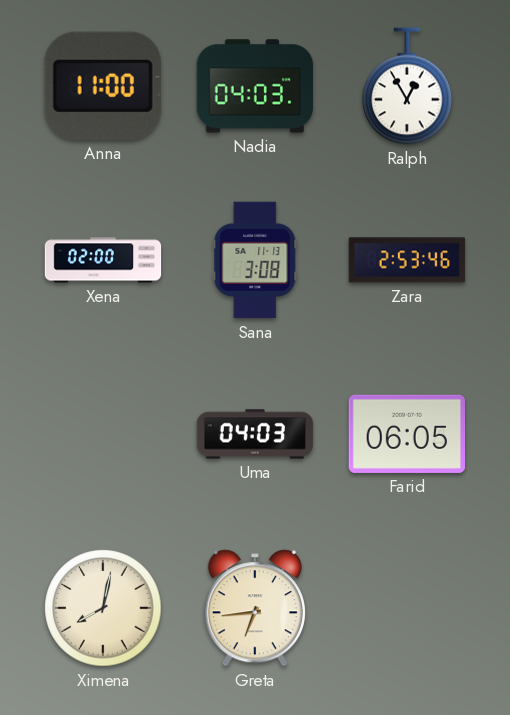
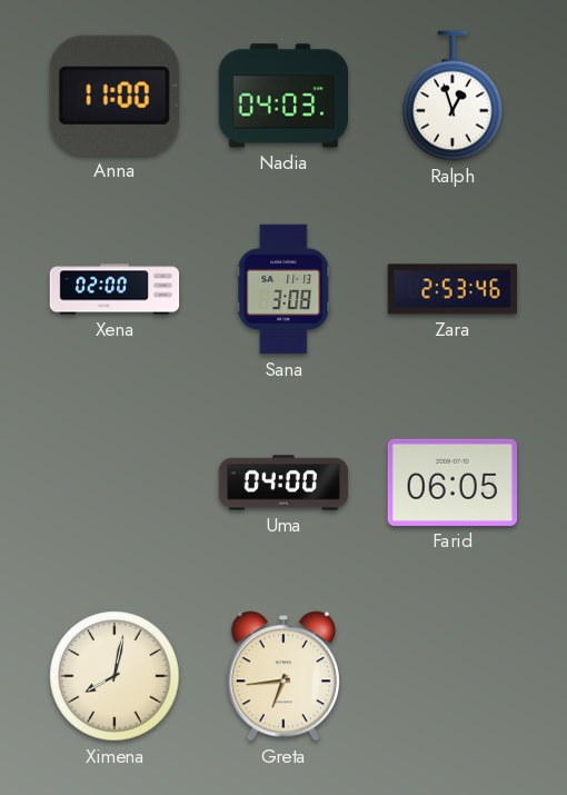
Ralph: 12:55 -> 12:57 (452, 96)
Uma: 04:03 -> 04:00 (283, 483)
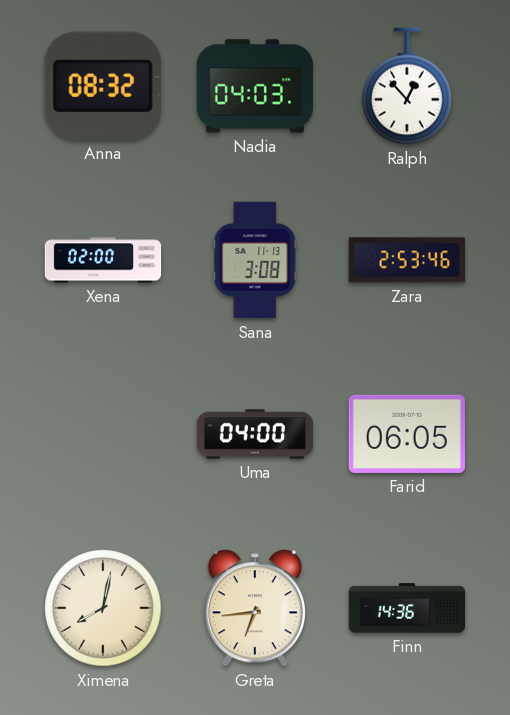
Anna: 11:00 -> 08:32 (103, 86)
Ralph: 12:57 -> 12:53 (407, 86)
Finn: none -> 14:36 (407, 608)
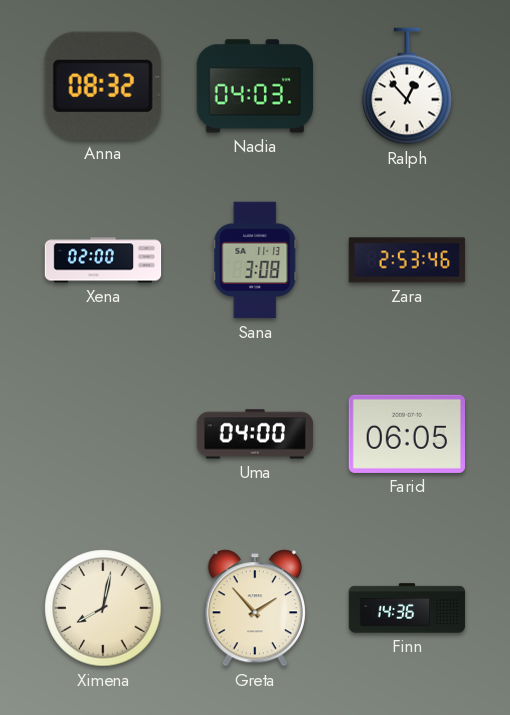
Greta: 6:44 -> 1:53 (255, 608)
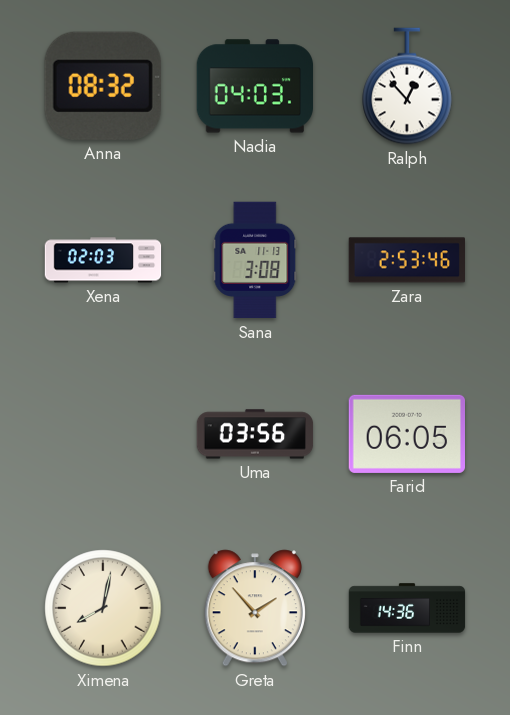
Xena: 02:00 -> 02:03 (103, 260)
Uma: 04:00 -> 03:56 (255, 434)
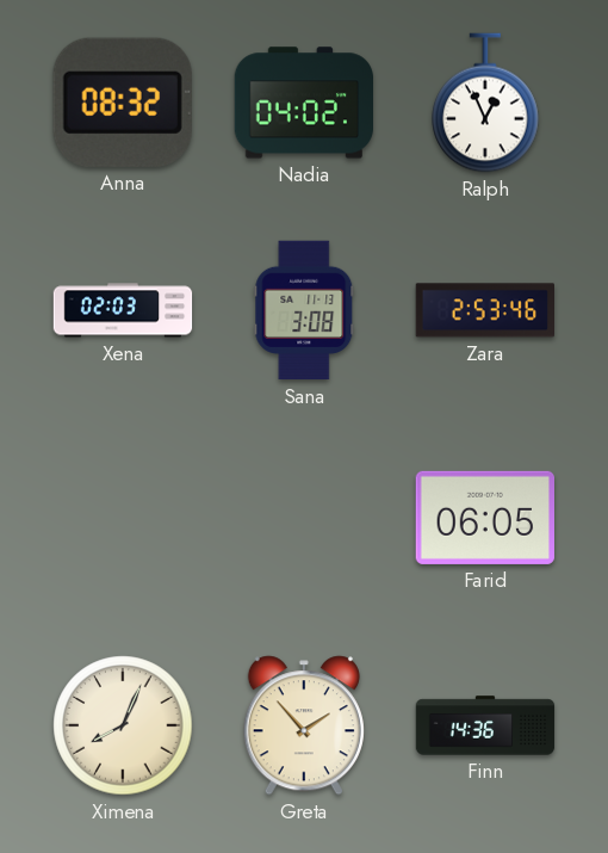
Nadia: 04:03 -> 04:02 (304, 103)
Ralph: 12:53 -> 12:56 (485, 103)
Uma: 03:56 -> none (255, 434)
Ximena: 8:02 -> 8:04 (123, 725)
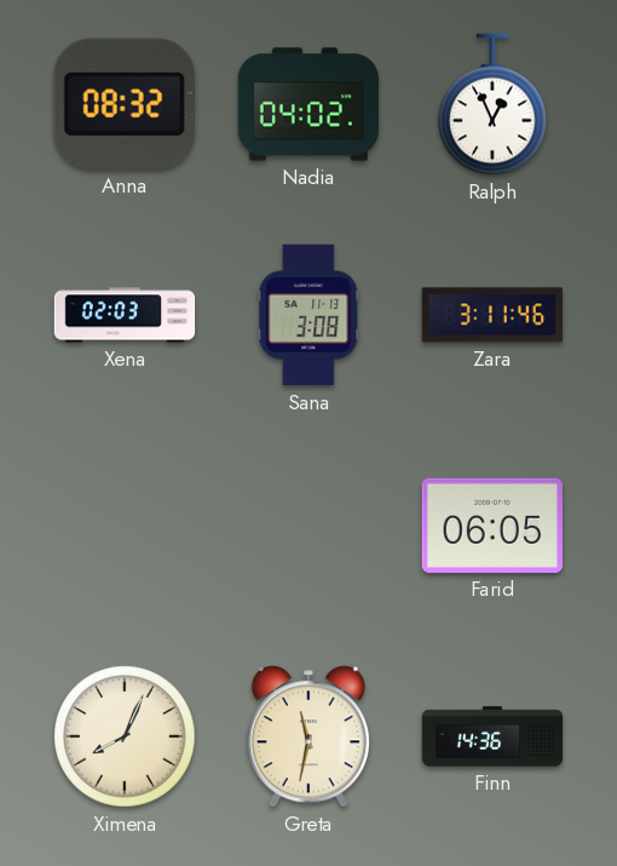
Zara: 2:53 -> 3:11 (491, 315)
Greta: 1:53 -> 11:32 (308, 736)
